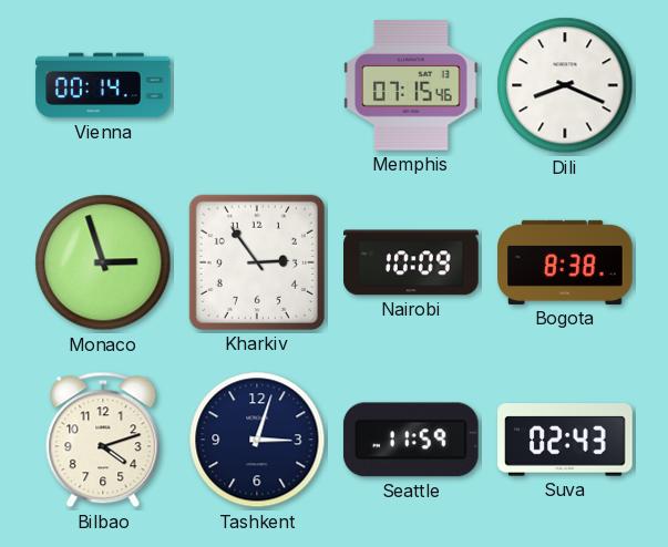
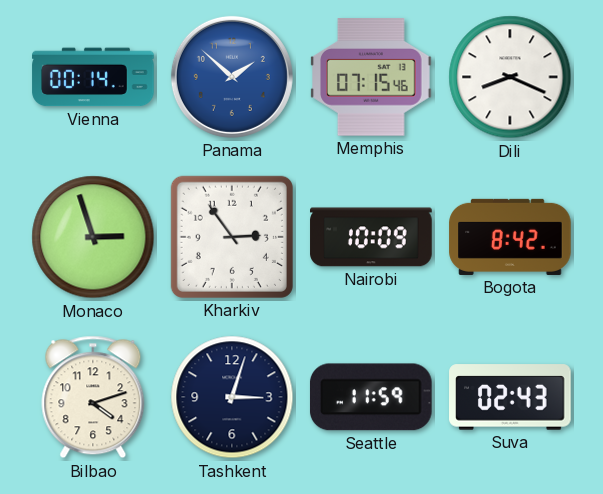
Panama: none -> 1:52 (232, 77)
Bogota: 8:38 -> 8:42 (510, 237)
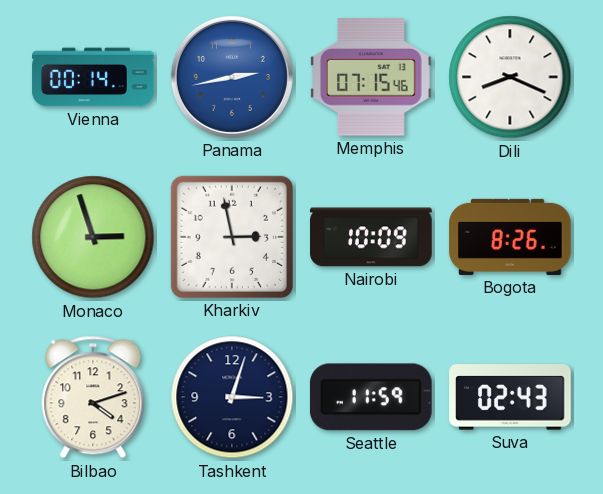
Panama: 1:52 -> 2:43 (232, 77)
Kharkiv: 2:54 -> 2:58 (232, 237)
Bogota: 8:42 -> 8:26 (510, 237)
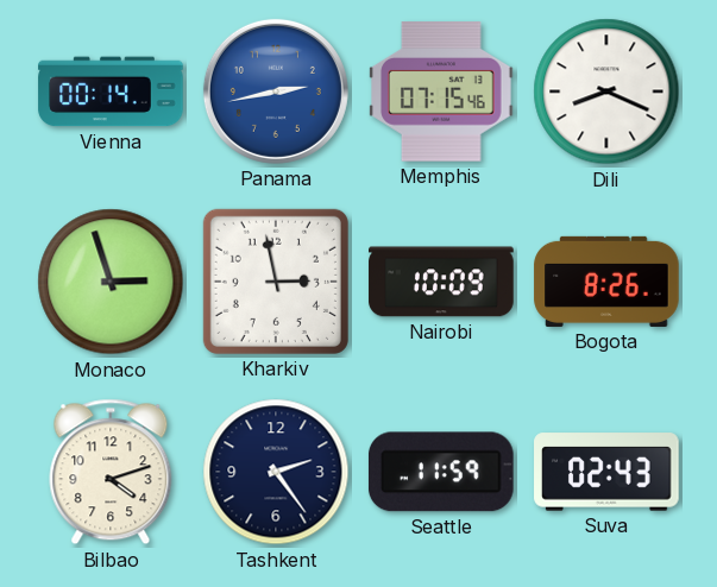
Tashkent: 3:03 -> 2:24 (276, 472)
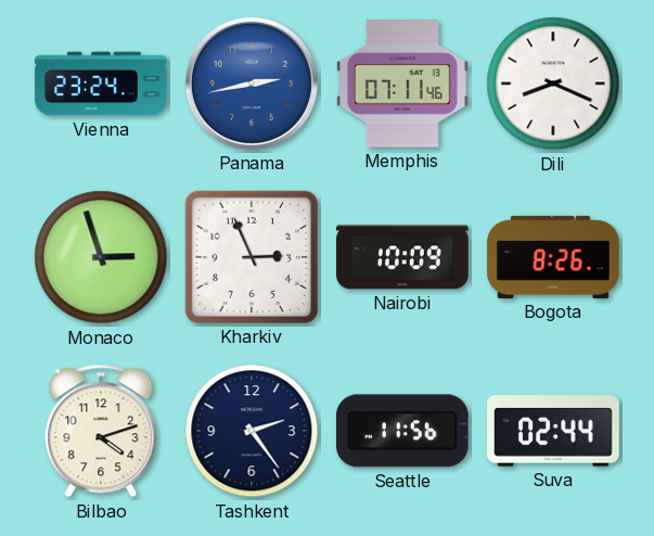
Vienna: 00:14 -> 23:24 (101, 84)
Memphis: 07:15 -> 07:11 (402, 84)
Kharkiv: 2:58 -> 2:56 (252, 257)
Seattle: 11:59 -> 11:56 (402, 431)
Suva: 02:43 -> 02:44 (553, 431)
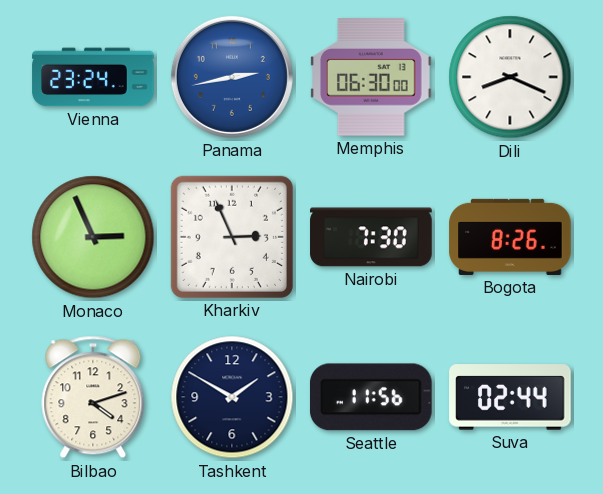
Memphis: 07:11 -> 06:30 (371, 77)
Monaco: 2:57 -> 2:56 (93, 237)
Nairobi: 10:09 -> 7:30 (371, 237)
Tashkent: 2:24 -> 1:50 (232, 397)
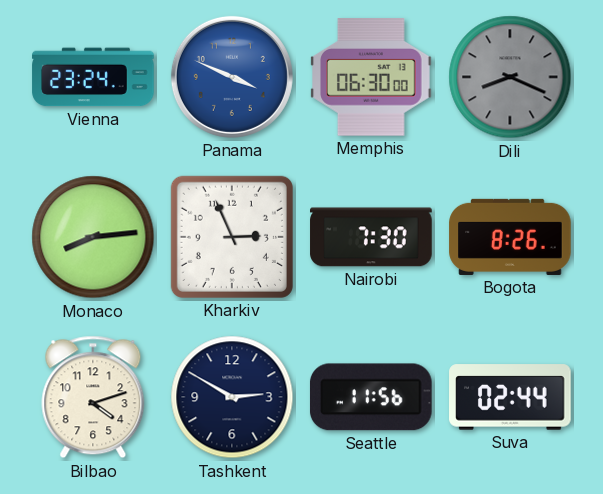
Panama: 2:43 -> 3:49 (232, 77)
Dili dial: white -> grey (510, 77)
Monaco: 2:56 -> 8:14 (93, 237)
Tashkent: 1:50 -> 2:50 (232, 397)
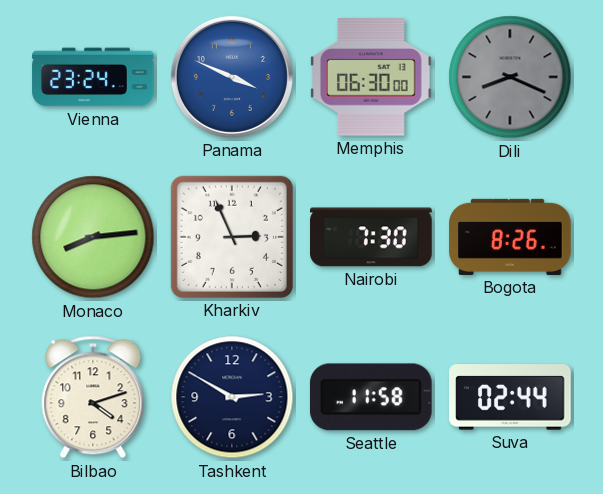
Seattle: 11:56 -> 11:58 (371, 397)
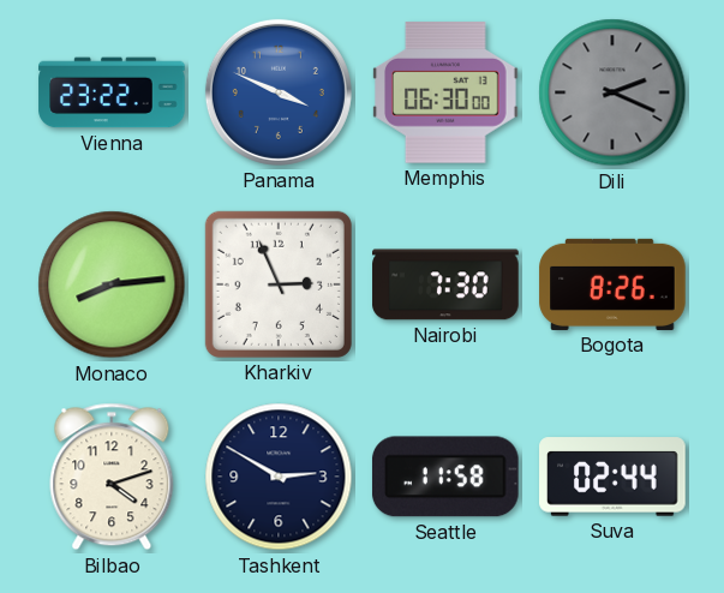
Vienna: 23:24 -> 23:22 (112, 92)
Dili: 8:19 -> 2:19 (612, 92)
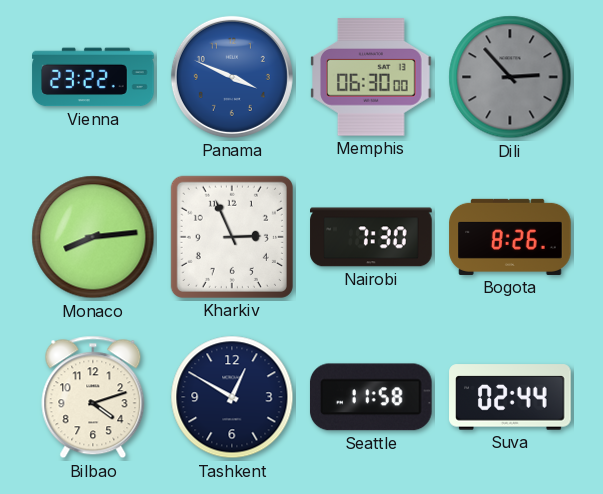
Dili: 2:19 -> 2:53 (510, 77)
Tashkent: 2:50 -> 12:50 (232, 397)
